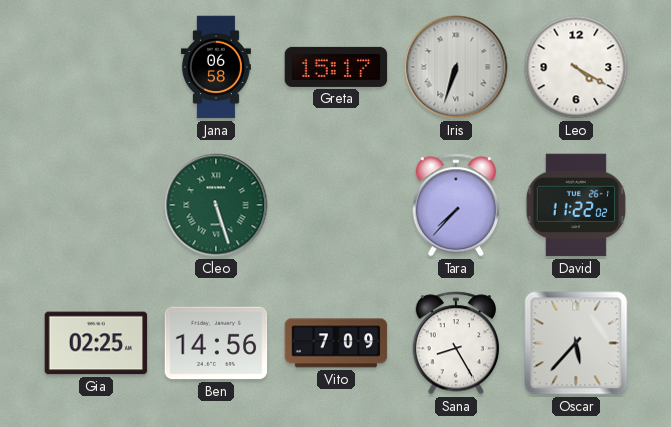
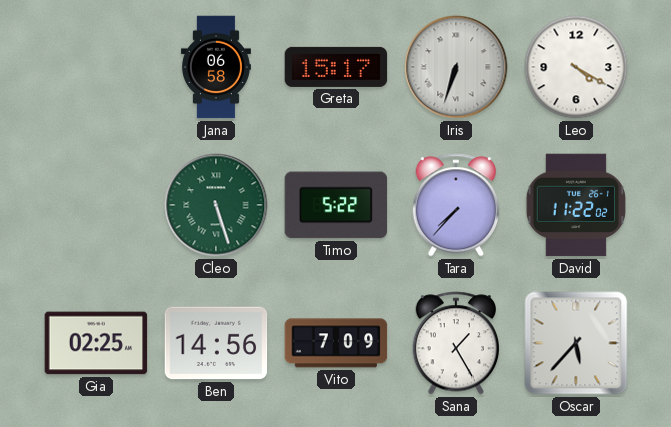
Timo: none -> 5:22 (336, 205)
Sana: 8:25 -> 1:25 (456, 343)
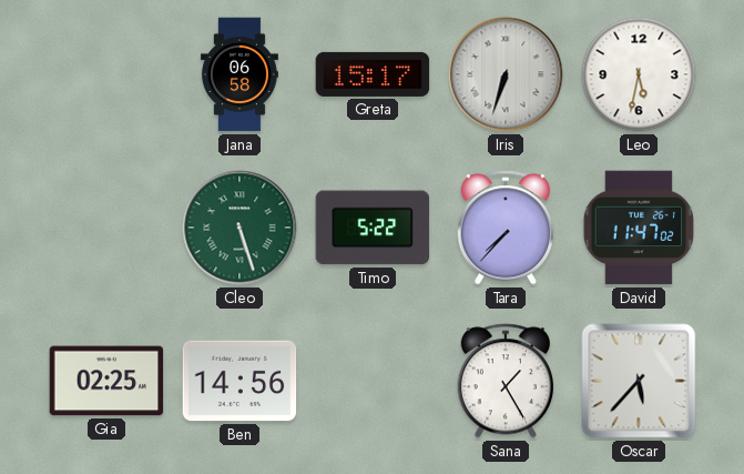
Leo: 4:20 -> 5:32 (639, 74)
David: 11:22 -> 11:47 (638, 228)
Vito: 7:09 -> none (336, 343)
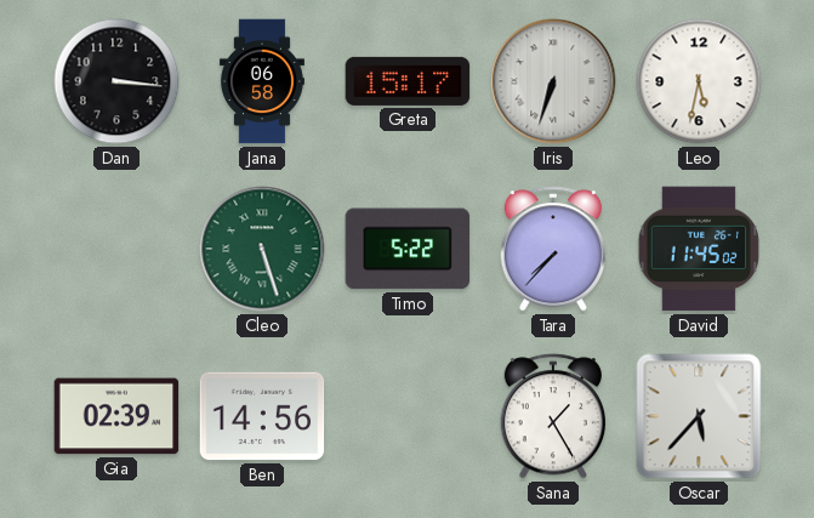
Dan: none -> 3:16 (116, 81)
David: 11:47 -> 11:45 (698, 249)
Gia: 02:25 -> 02:39 (116, 416)
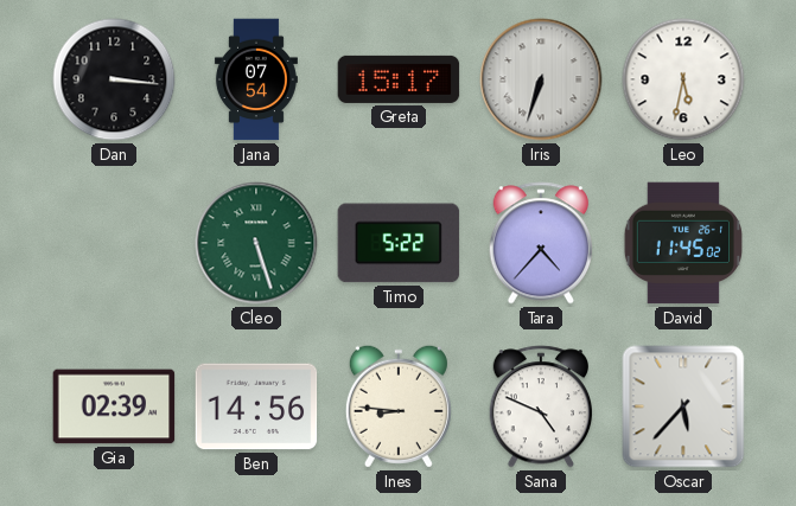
Jana: 06:58 -> 07:54 (256, 79)
Tara: 7:37 -> 4:37 (541, 243)
Ines: none -> 8:46 (399, 406)
Sana: 1:25 -> 4:49 (541, 406)
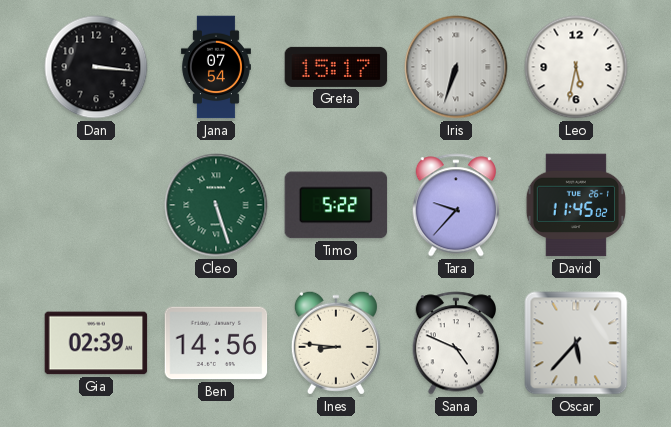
Tara: 4:37 -> 9:37 (456, 205)
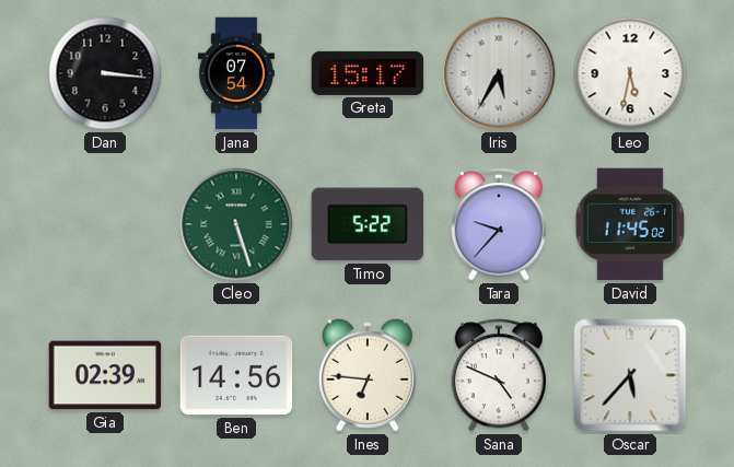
Iris: 6:33 -> 5:35 (499, 73)
Ines: 8:46 -> 6:46 (368, 375)
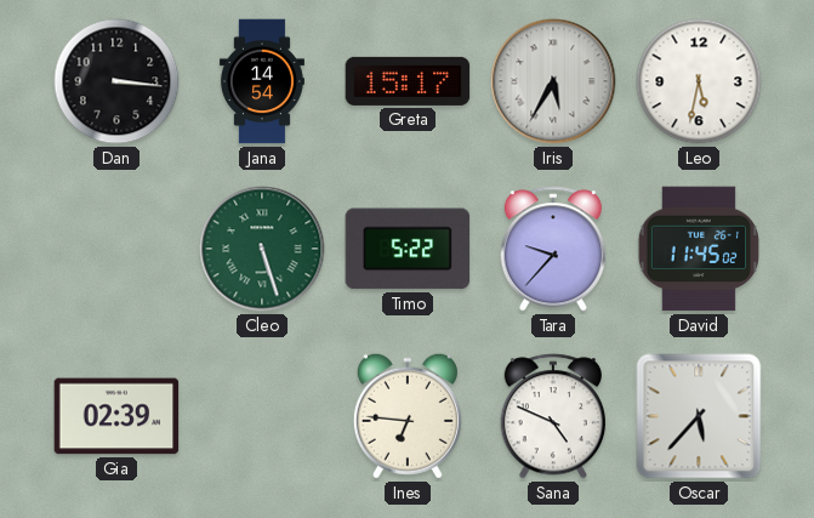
Jana: 07:54 -> 14:54 (262, 81)
Ben: 14:56 -> none (236, 375)
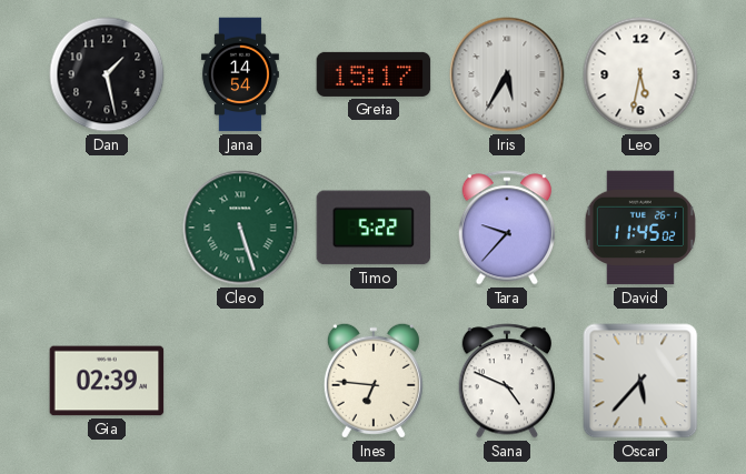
Dan: 3:16 -> 1:28 (107, 74)
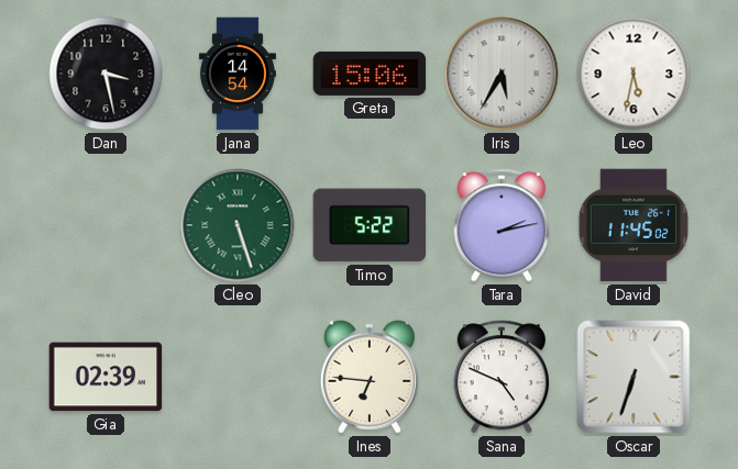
Dan: 1:28 -> 3:28 (106, 74)
Greta: 15:17 -> 15:06 (370, 74)
Tara: 9:37 -> 2:13 (502, 225)
Oscar: 5:37 -> 6:33 (634, 377)
